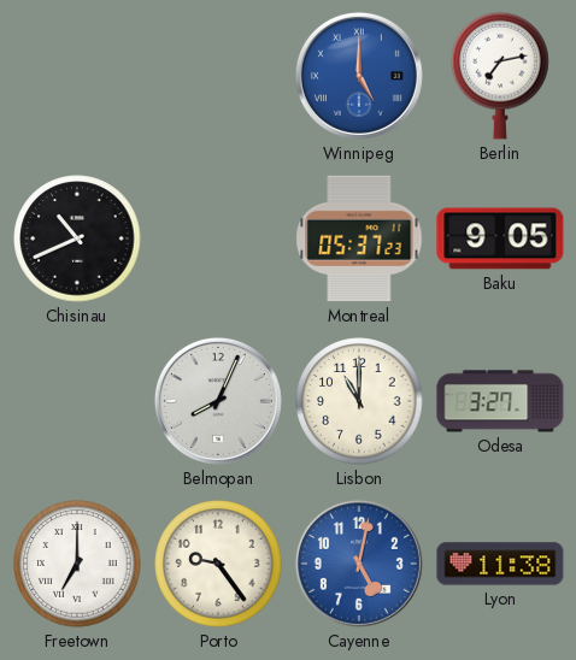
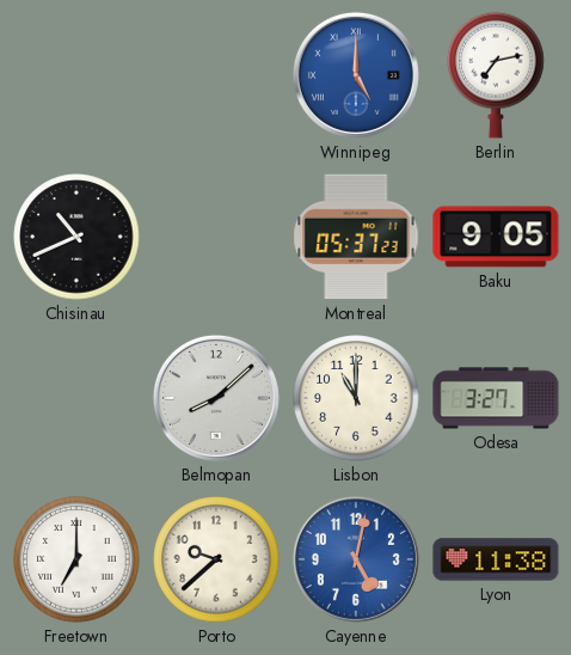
Belmopan: 8:04 -> 8:08 (216, 398)
Porto: 9:24 -> 9:38 (216, 559)
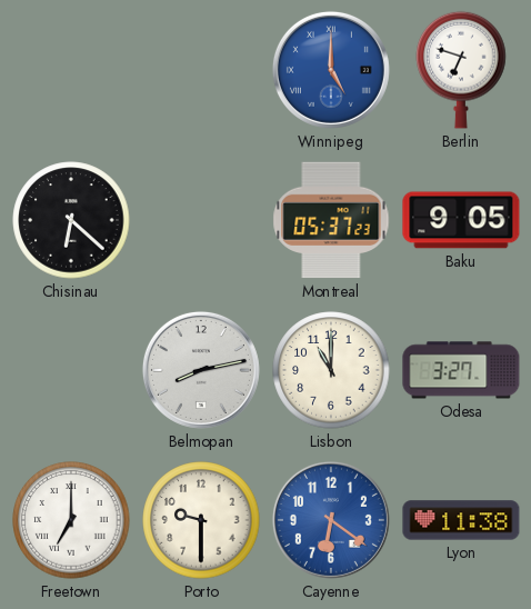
Berlin: 7:13 -> 6:48 (461, 70)
Chisinau: 10:41 -> 6:22 (71, 220)
Belmopan: 8:08 -> 8:13 (201, 370)
Porto: 9:38 -> 9:30 (201, 520)
Cayenne: 5:02 -> 6:21 (331, 520)
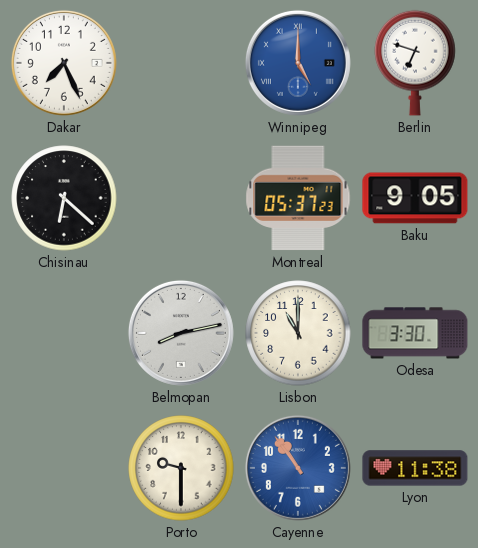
Dakar: none -> 7:26 (64, 63)
Odesa: 3:27 -> 3:30 (415, 333)
Freetown: 7:00 -> none (71, 520)
Cayenne: 6:21 -> 10:54 (298, 468)
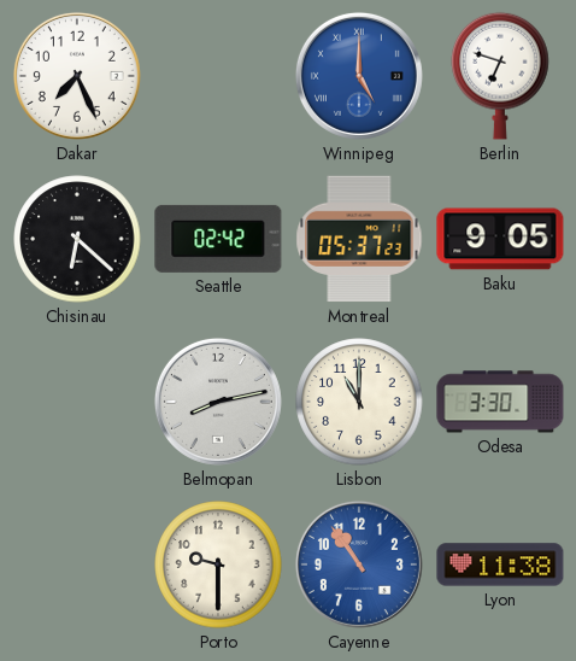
Seattle: none -> 02:42 (218, 239)
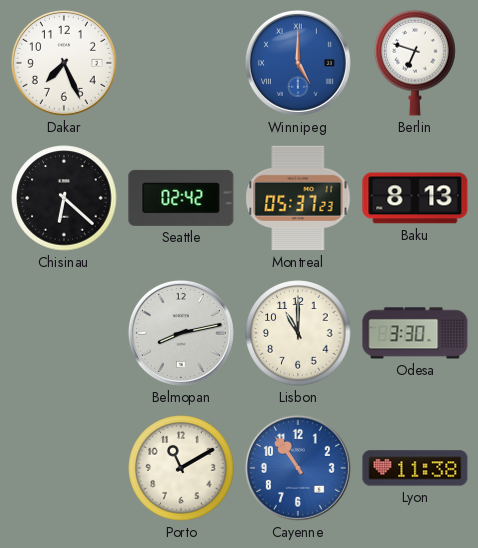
Baku: 9:05 -> 8:13 (415, 198)
Porto: 9:30 -> 11:10 (181, 468)
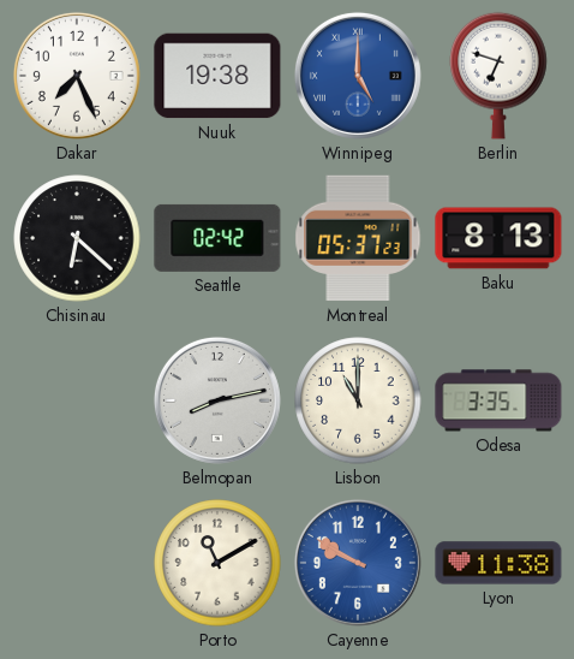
Nuuk: none -> 19:38 (217, 76)
Odesa: 3:30 -> 3:35 (498, 400)
Cayenne: 10:54 -> 9:50 (358, 563)
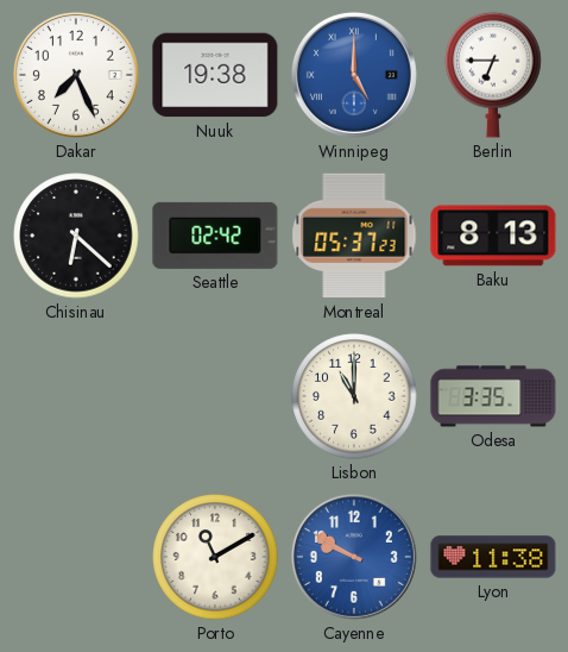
Berlin: 6:48 -> 6:45 (493, 75)
Belmopan: 8:13 -> none (217, 400)
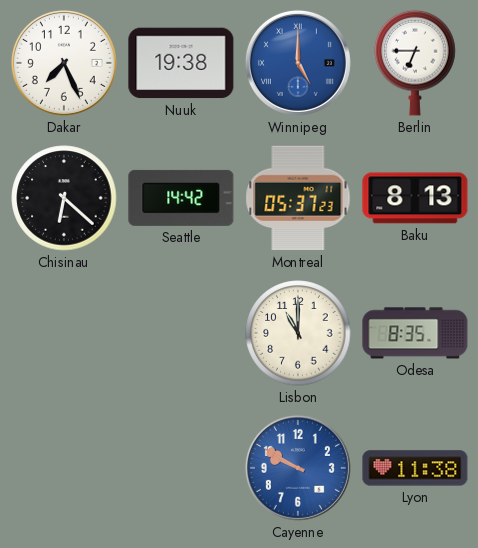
Seattle: 02:42 -> 14:42 (181, 198)
Odesa: 3:35 -> 8:35 (415, 333)
Porto: 11:10 -> none (215, 557)
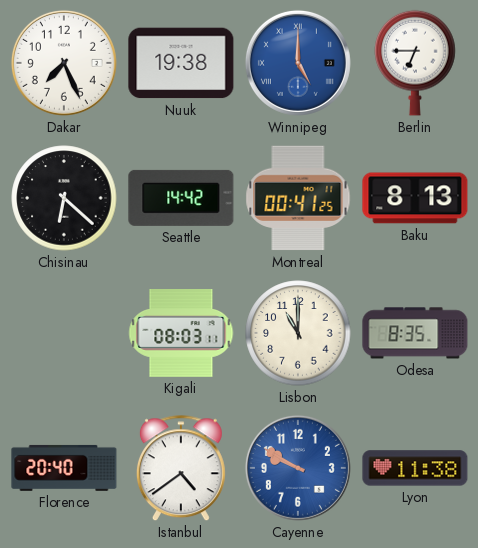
Montreal: 05:37 -> 00:41 (298, 198)
Kigali: none -> 08:03 (181, 333)
Florence: none -> 20:40 (64, 468)
Istanbul: none -> 4:39 (181, 469)
